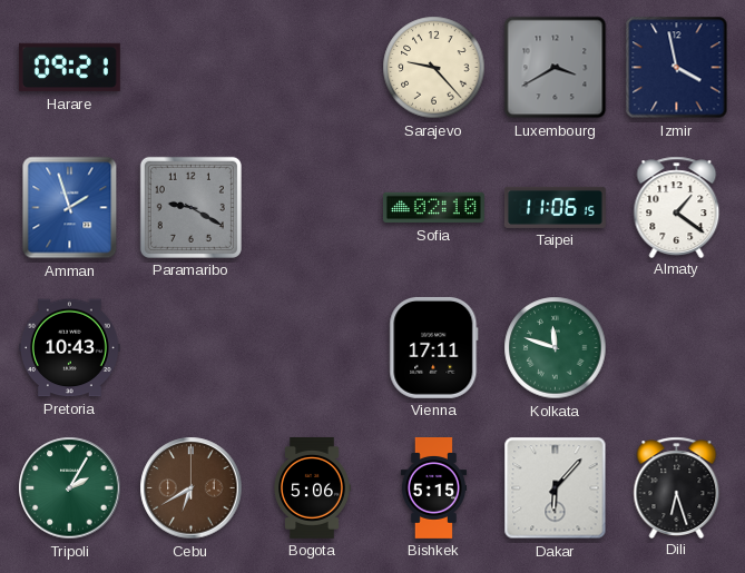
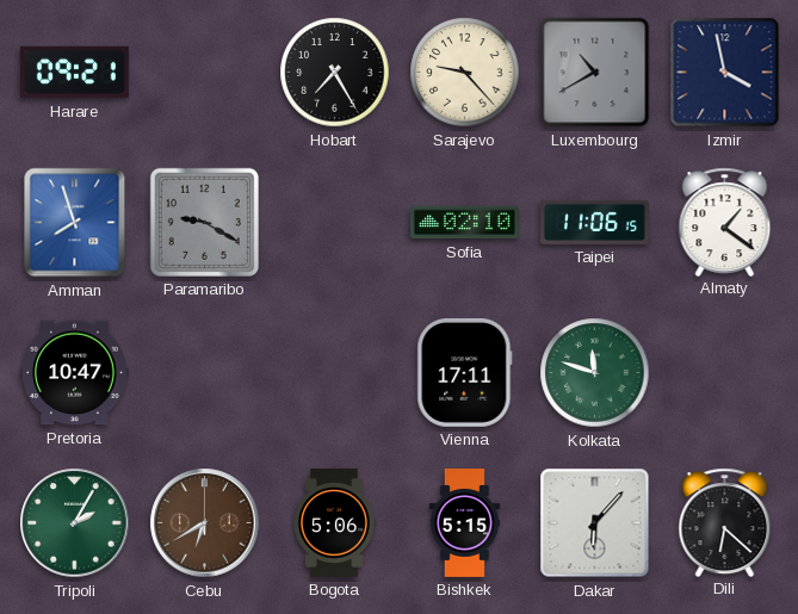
Hobart: none -> 7:25 (335, 73)
Luxembourg: 3:40 -> 10:40 (595, 73)
Amman: 1:57 -> 7:57 (75, 223)
Pretoria: 10:43 -> 10:47 (74, 373)
Dili: 6:27 -> 6:22 (725, 522)
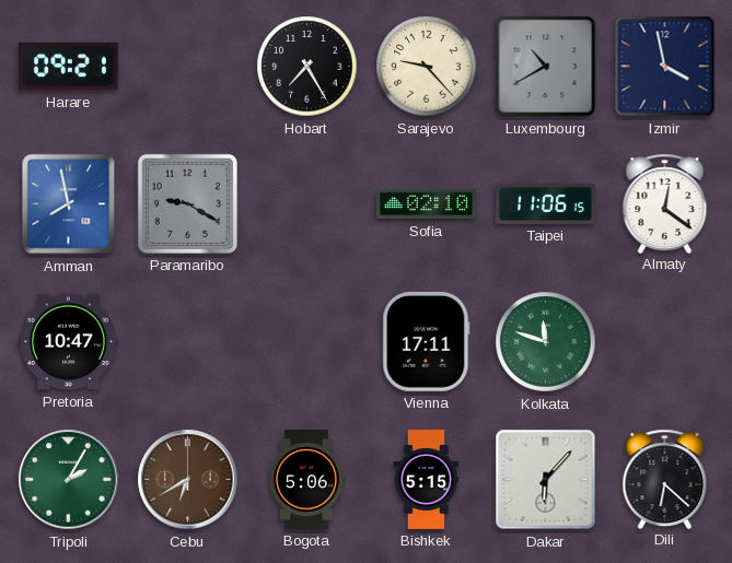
Amman: 7:57 -> 7:58 (69, 204)
Almaty: 1:21 -> 12:21 (665, 203)
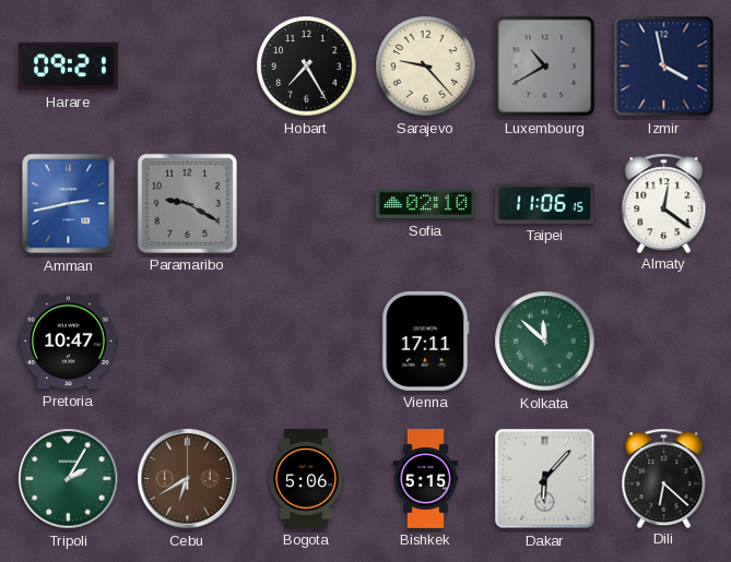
Amman: 7:58 -> 2:43 (69, 204)
Kolkata: 11:48 -> 11:52 (545, 342)
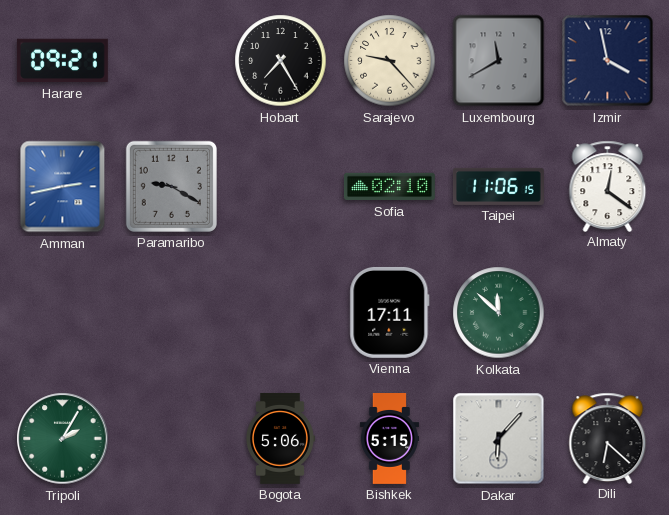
Luxembourg: 10:40 -> 11:40 (499, 61)
Pretoria: 10:47 -> none (68, 342)
Cebu: 6:40 -> none (188, 479)
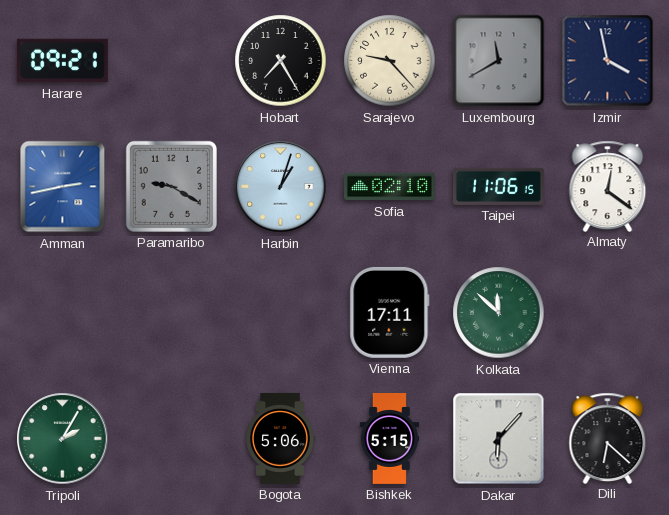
Harbin: none -> 1:03 (281, 187)
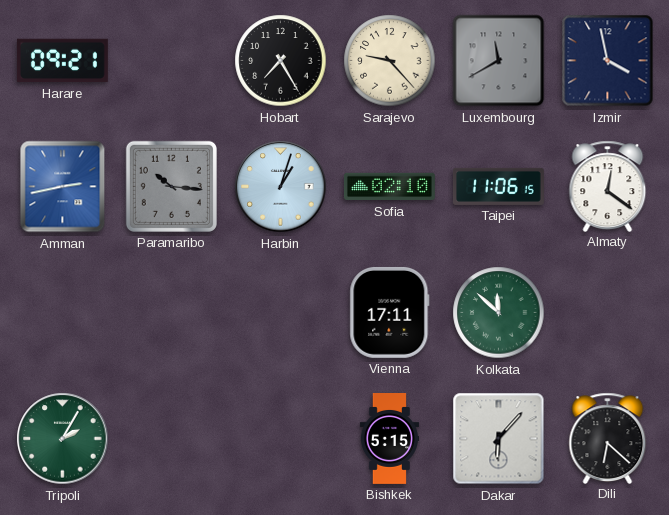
Paramaribo: 9:20 -> 10:16 (171, 186)
Bogota: 5:06 -> none (280, 438)
